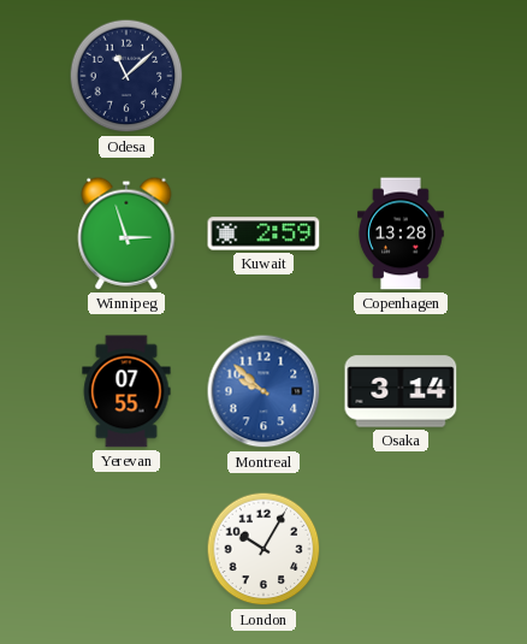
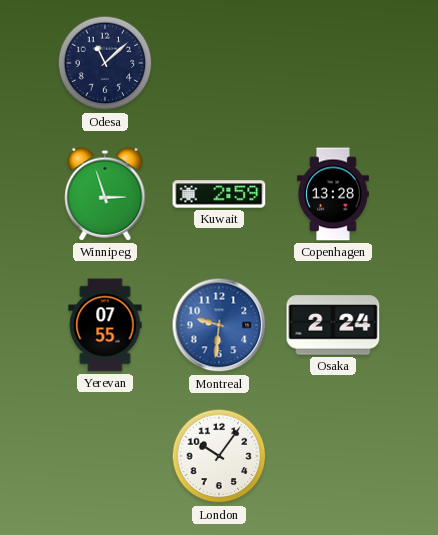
Montreal: 9:52 -> 9:31 (219, 325)
Osaka: 3:14 -> 2:24 (333, 325)
London: 10:05 -> 10:06 (219, 456)
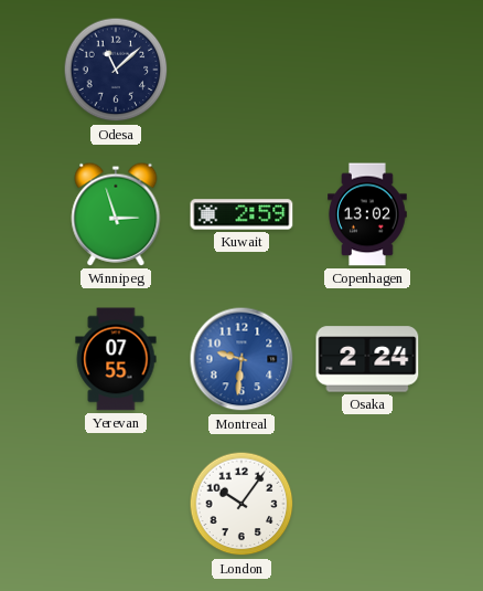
Copenhagen: 13:28 -> 13:02 (368, 214)
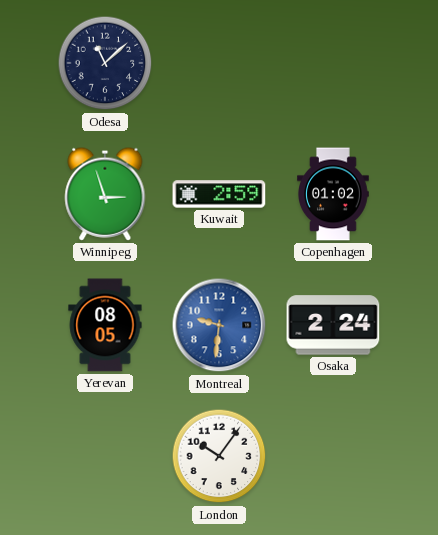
Copenhagen: 13:02 -> 01:02 (334, 194)
Yerevan: 07:55 -> 08:05 (105, 325)
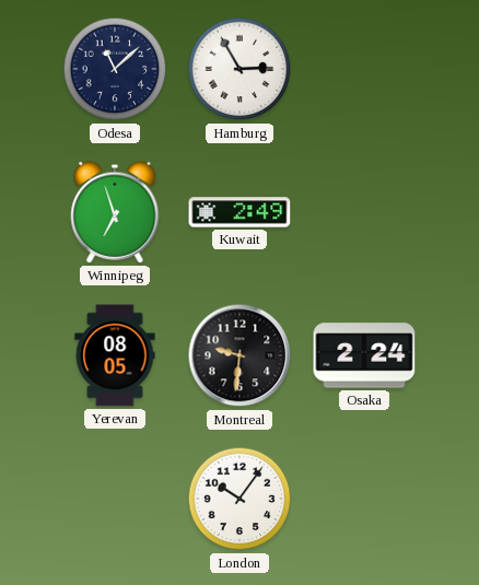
Hamburg: none -> 2:55 (240, 69)
Winnipeg: 2:57 -> 6:57 (115, 212)
Kuwait: 2:59 -> 2:49 (240, 212)
Copenhagen: 01:02 -> none (334, 194)
Montreal dial: blue -> black (240, 355)
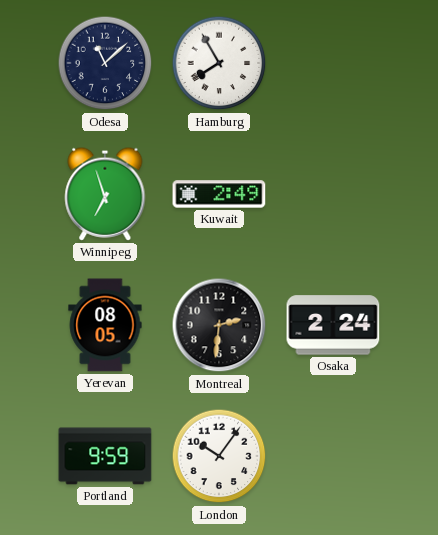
Hamburg: 2:55 -> 7:55 (219, 63)
Montreal: 9:31 -> 2:31 (219, 325)
Portland: none -> 9:59 (105, 456)
